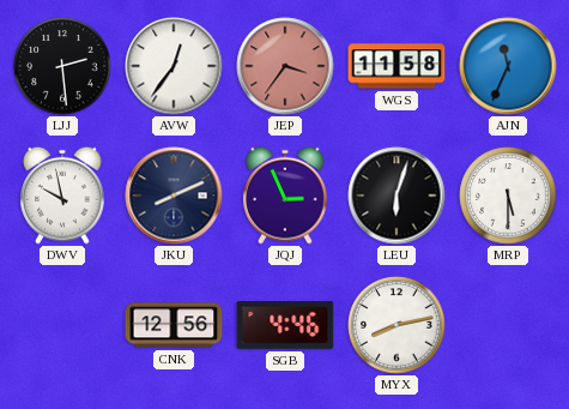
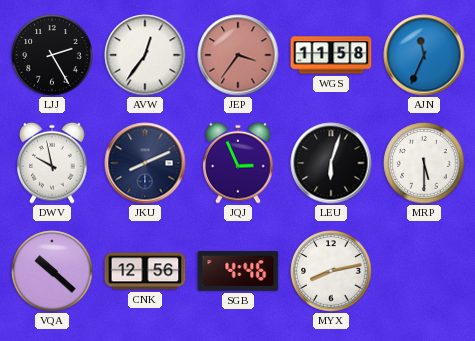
LJJ: 2:29 -> 2:25 (52, 55)
VQA: none -> 10:22 (52, 271)
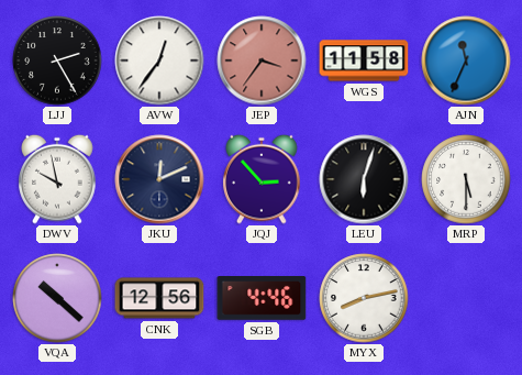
JKU: 8:11 -> 12:11 (159, 179)
JQJ: 2:56 -> 2:53 (262, 179)
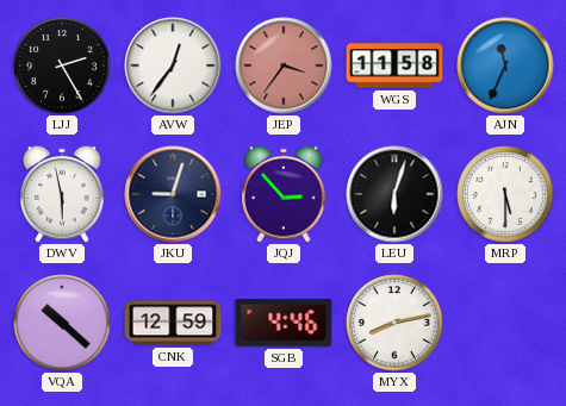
DWV: 9:58 -> 5:58 (62, 194)
JKU: 12:11 -> 9:03 (173, 194)
CNK: 12:56 -> 12:59 (173, 323)
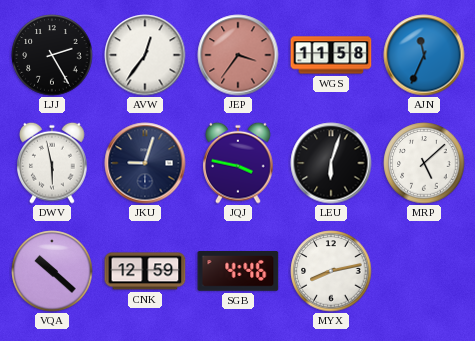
JQJ: 2:53 -> 3:47 (238, 163)
MRP: 5:30 -> 5:08 (424, 163)
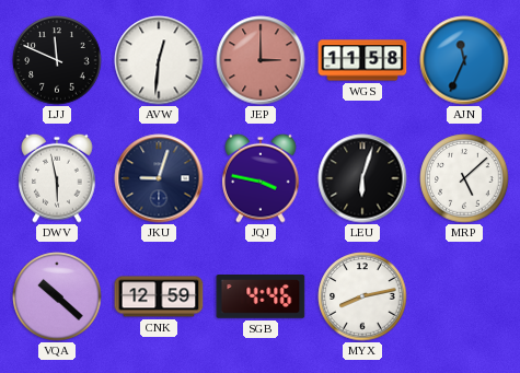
LJJ: 2:25 -> 11:49 (57, 60)
AVW: 12:36 -> 12:31 (159, 60)
JEP: 3:36 -> 3:00 (261, 60)
